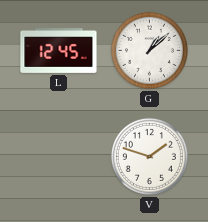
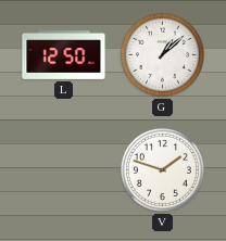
L: 12:45 -> 12:50 (64, 55)
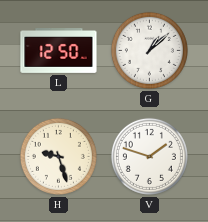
H: none -> 9:27 (58, 156)
